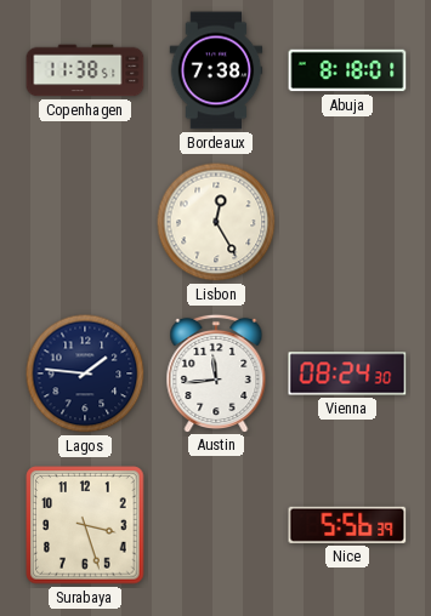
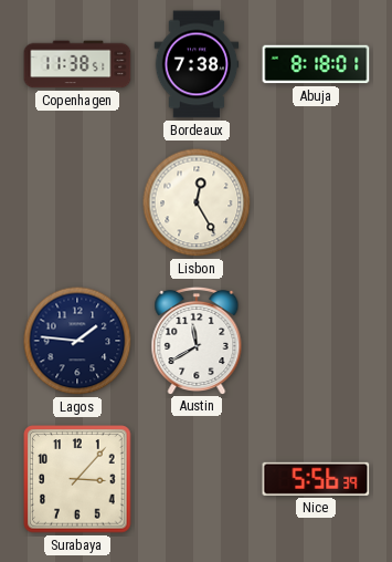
Austin: 11:44 -> 11:40 (197, 340)
Vienna: 08:24 -> none (347, 373)
Surabaya: 3:27 -> 3:07 (77, 479)
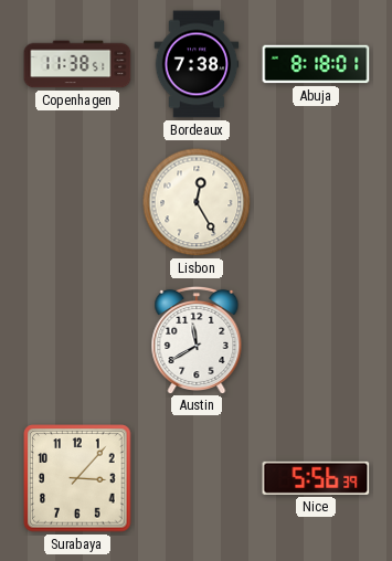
Lagos: 1:46 -> none (77, 341)
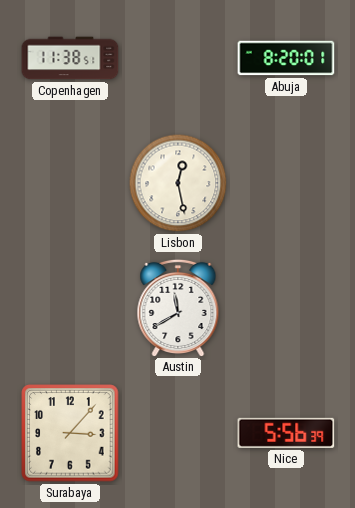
Bordeaux: 7:38 -> none (197, 64)
Abuja: 8:18 -> 8:20 (286, 58)
Lisbon: 12:25 -> 12:28 (178, 183)
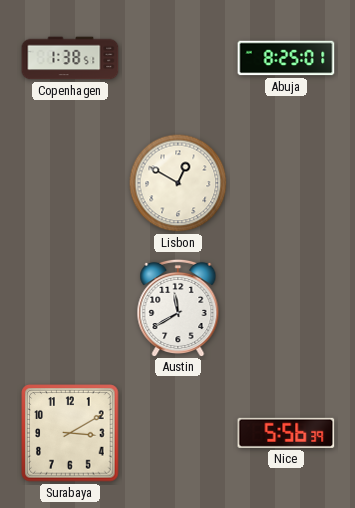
Copenhagen: 11:38 -> 1:38 (70, 58)
Abuja: 8:20 -> 8:25 (286, 58)
Lisbon: 12:28 -> 12:50 (178, 183)
Surabaya: 3:07 -> 3:10 (70, 433)
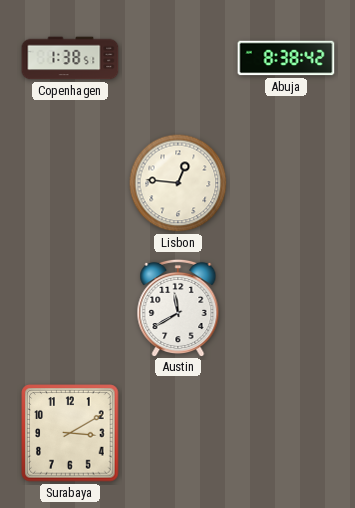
Abuja: 8:25 -> 8:38 (286, 58)
Lisbon: 12:50 -> 12:46 (178, 183)
Nice: 5:56 -> none (286, 433)
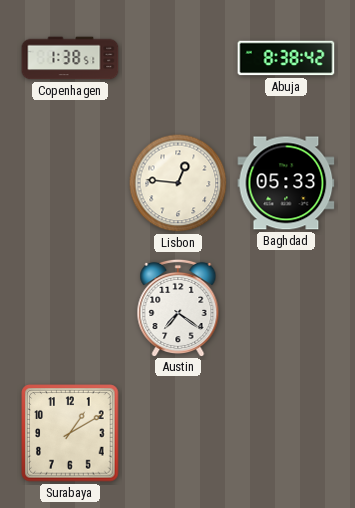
Baghdad: none -> 05:33 (286, 183)
Austin: 11:40 -> 7:21 (178, 307)
Surabaya: 3:10 -> 1:10 (70, 433)
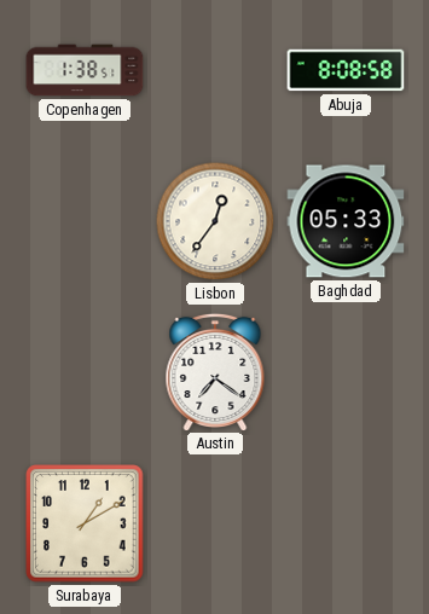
Abuja: 8:38 -> 8:08 (346, 70)
Lisbon: 12:46 -> 12:36 (215, 221)
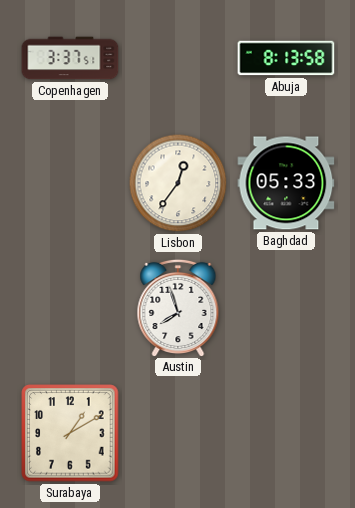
Copenhagen: 1:38 -> 3:37 (70, 58)
Abuja: 8:08 -> 8:13 (286, 58)
Austin: 7:21 -> 7:57 (178, 307)
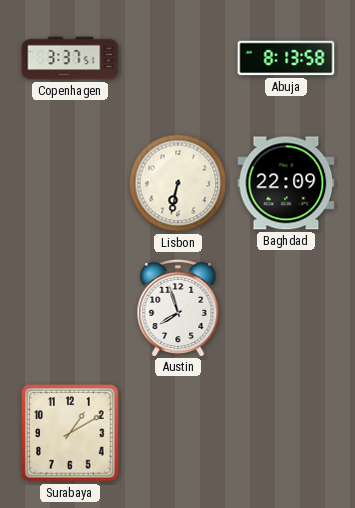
Lisbon: 12:36 -> 6:32 (178, 183)
Baghdad: 05:33 -> 22:09 (286, 183)
